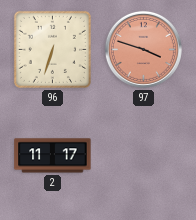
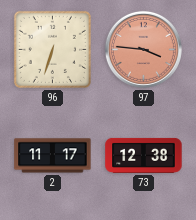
97: 3:48 -> 3:46 (143, 49)
73: none -> 12:38 (144, 155)
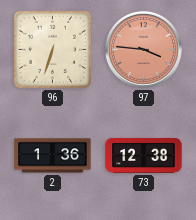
2: 11:17 -> 1:36 (53, 156)
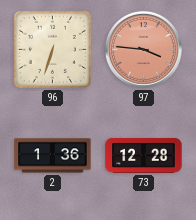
73: 12:38 -> 12:28 (144, 155)
